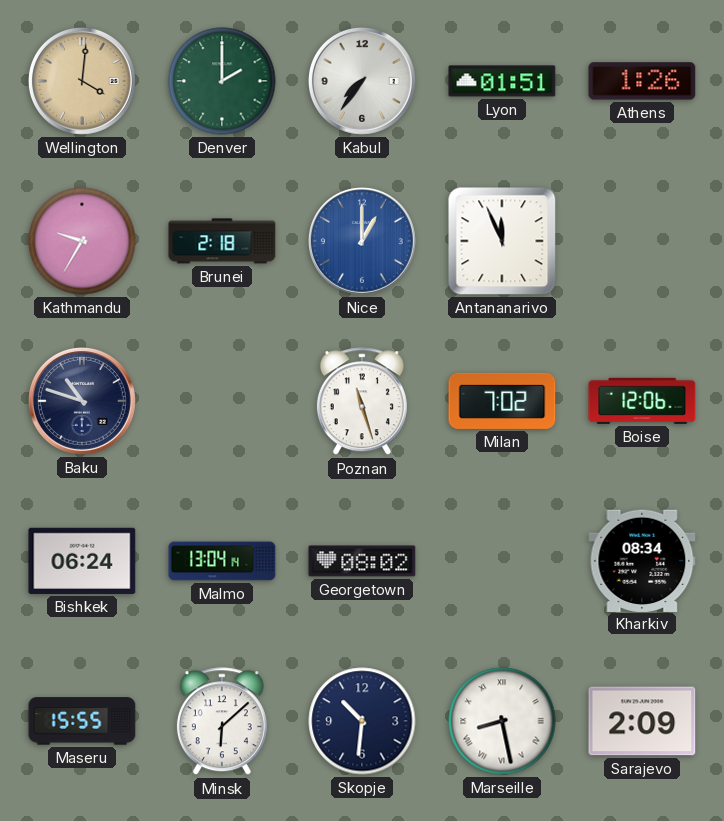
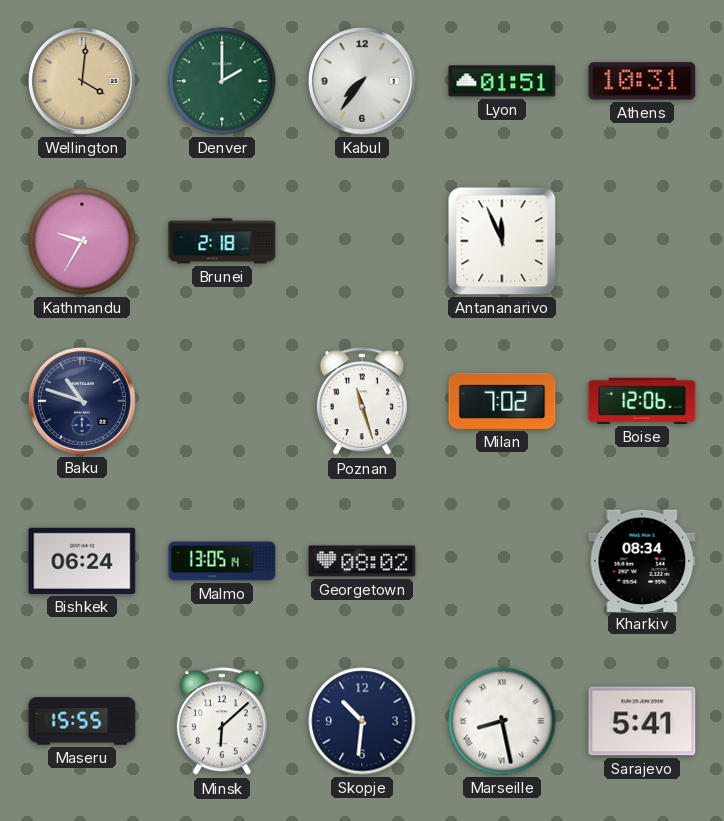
Athens: 1:26 -> 10:31 (642, 81)
Nice: 1:00 -> none (362, 241)
Malmo: 13:04 -> 13:05 (222, 561)
Sarajevo: 2:09 -> 5:41 (642, 721)
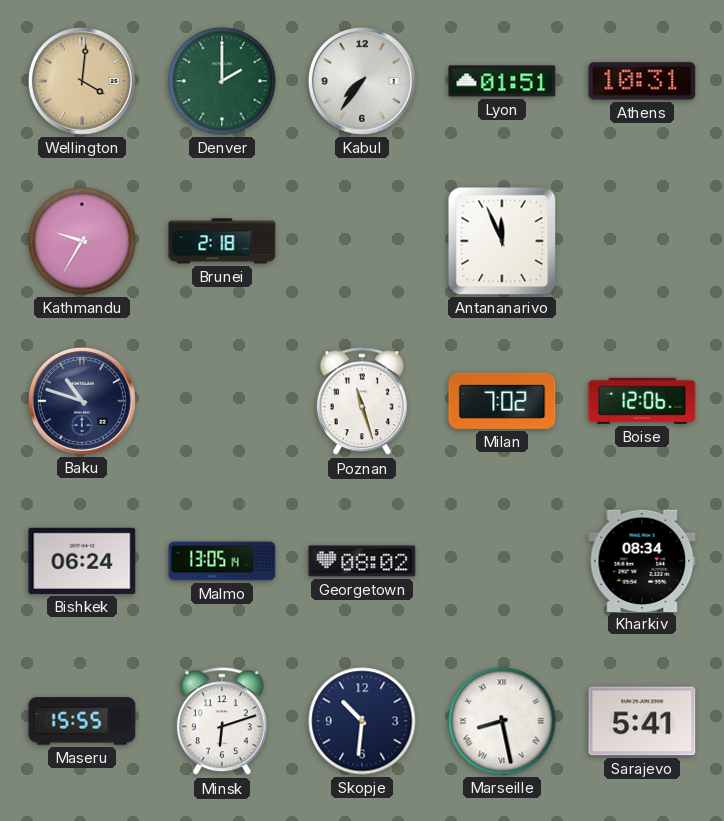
Minsk: 6:08 -> 6:12 (222, 722)
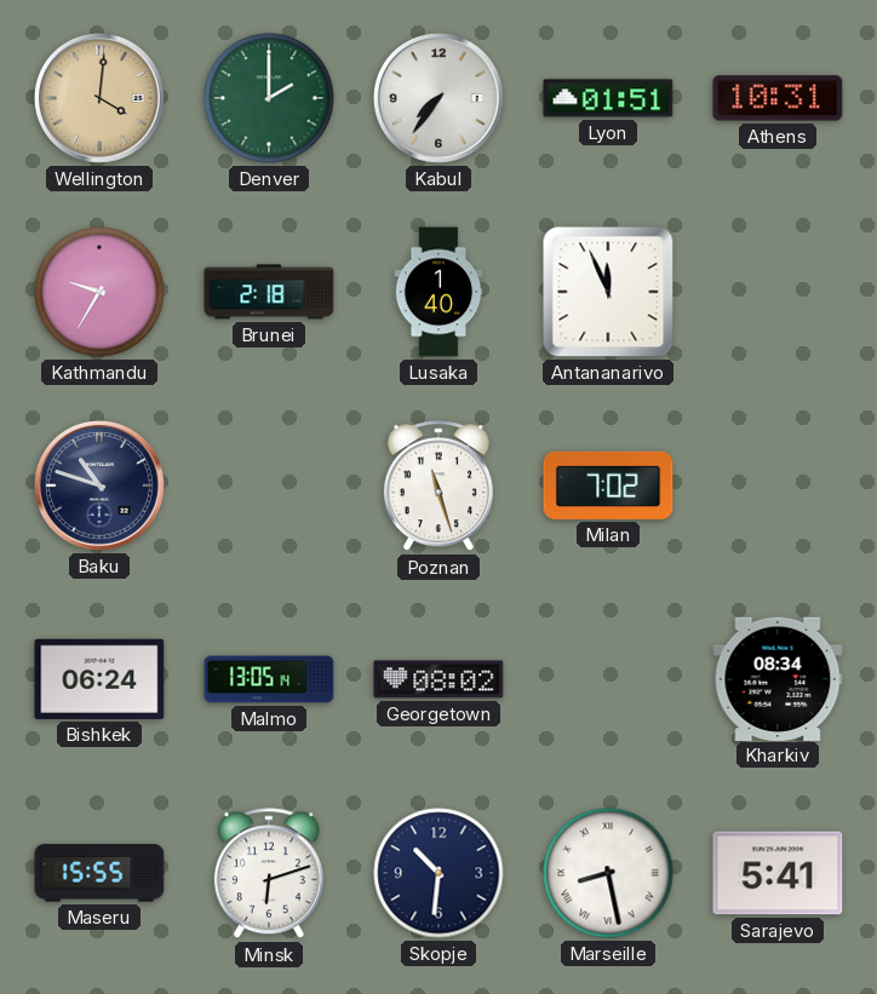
Lusaka: none -> 1:40 (438, 292)
Boise: 12:06 -> none (642, 401)
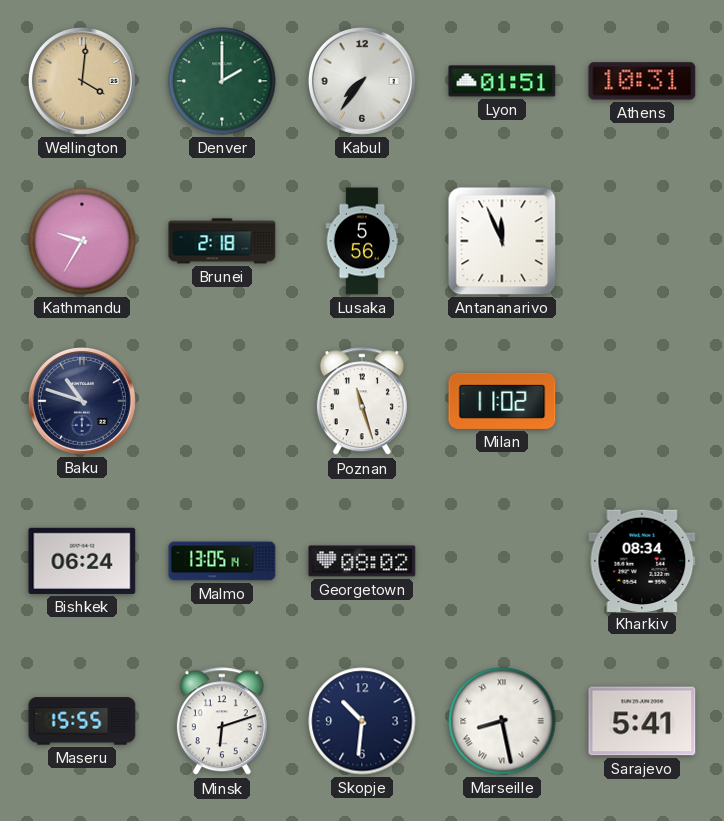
Lusaka: 1:40 -> 5:56 (362, 241)
Milan: 7:02 -> 11:02 (502, 401)
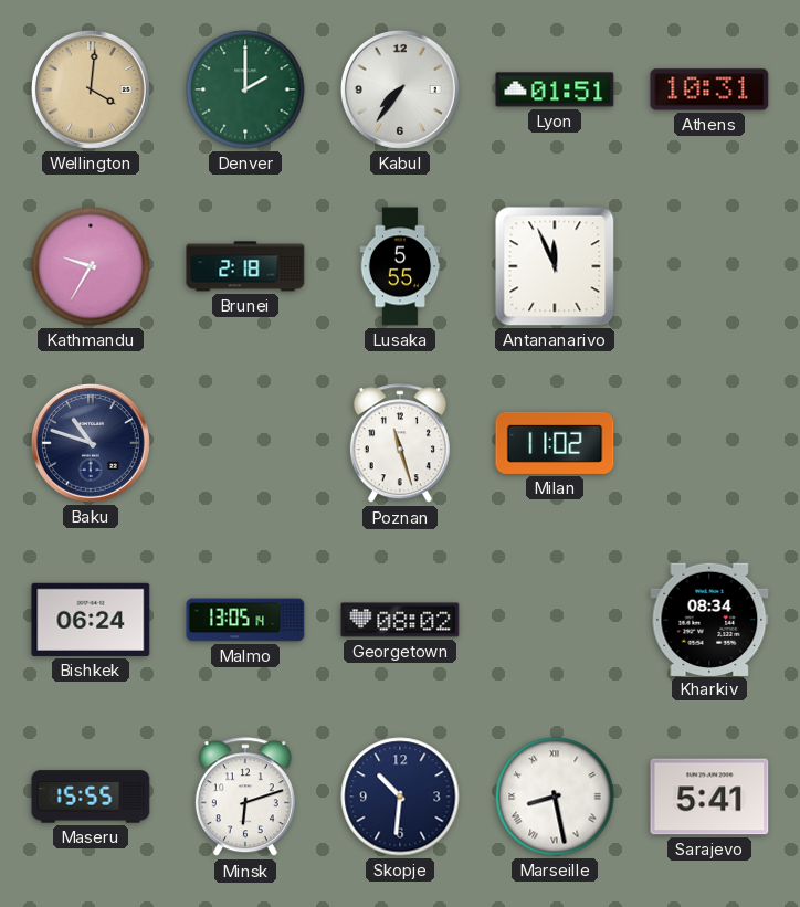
Lusaka: 5:56 -> 5:55 (400, 266)
